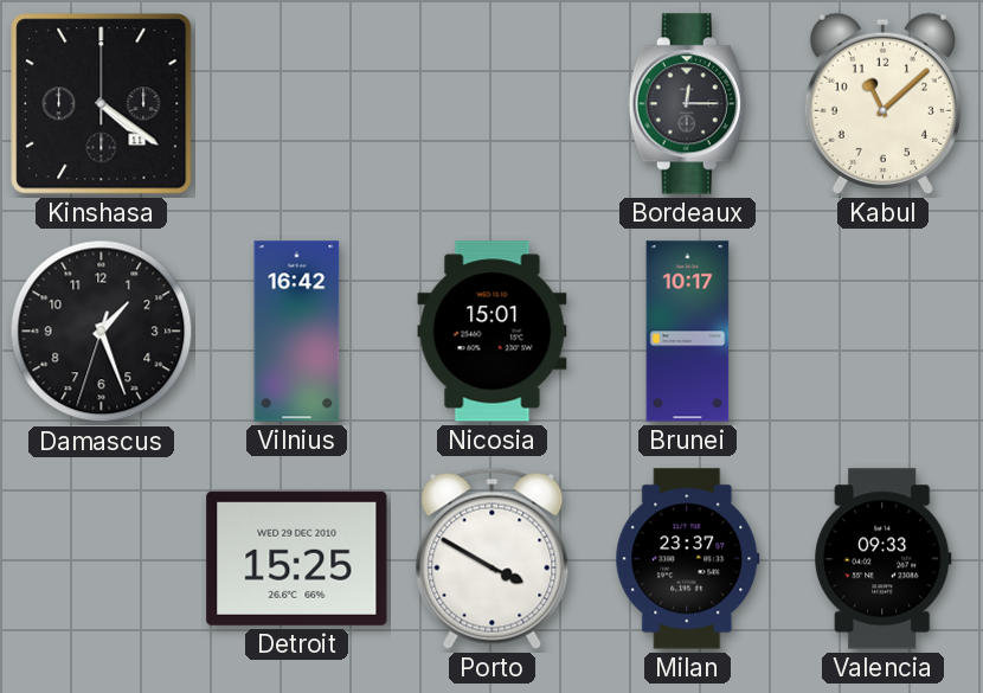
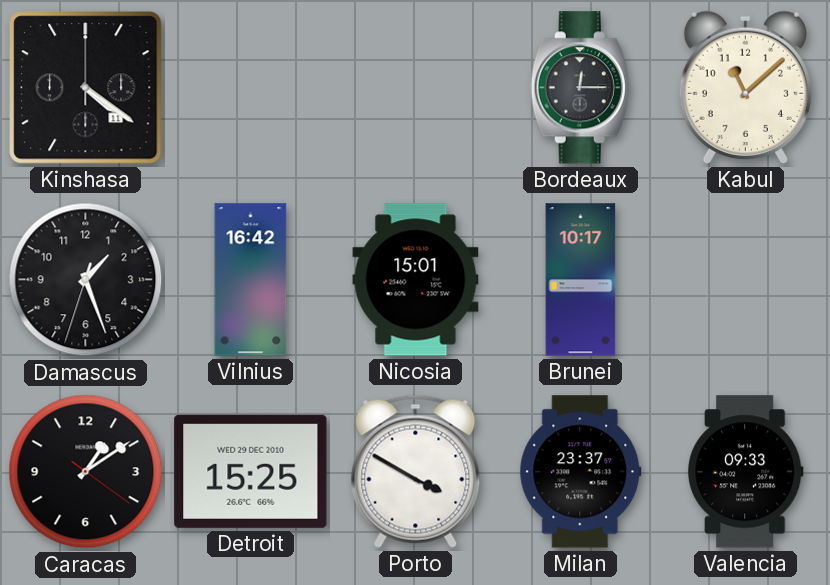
Caracas: none -> 1:09 (86, 472)
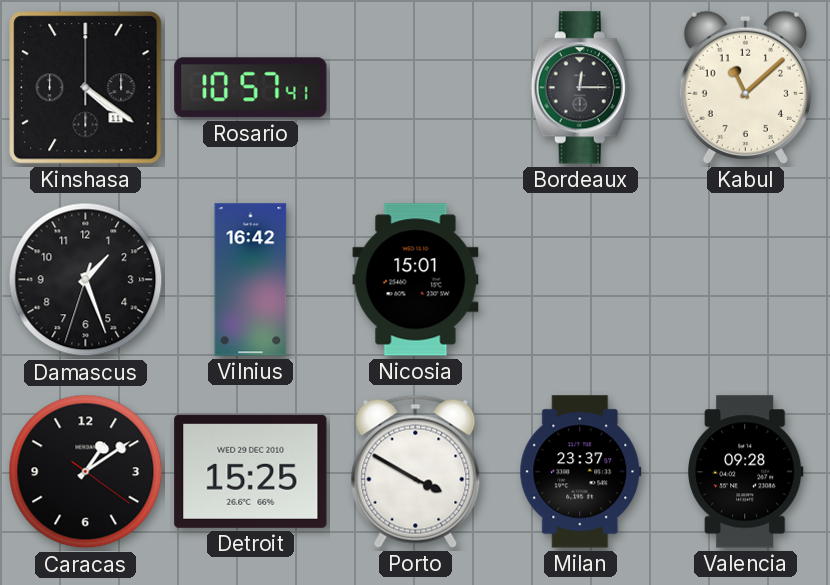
Rosario: none -> 10:57 (251, 88)
Brunei: 10:17 -> none (581, 280)
Valencia: 09:33 -> 09:28 (746, 472)
